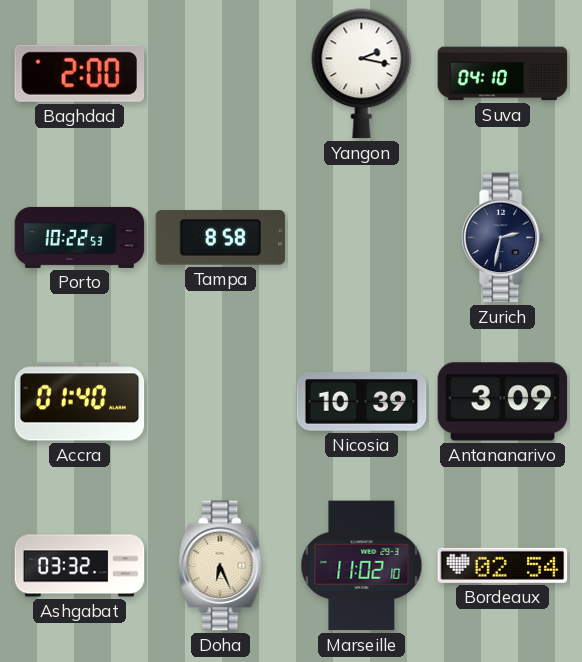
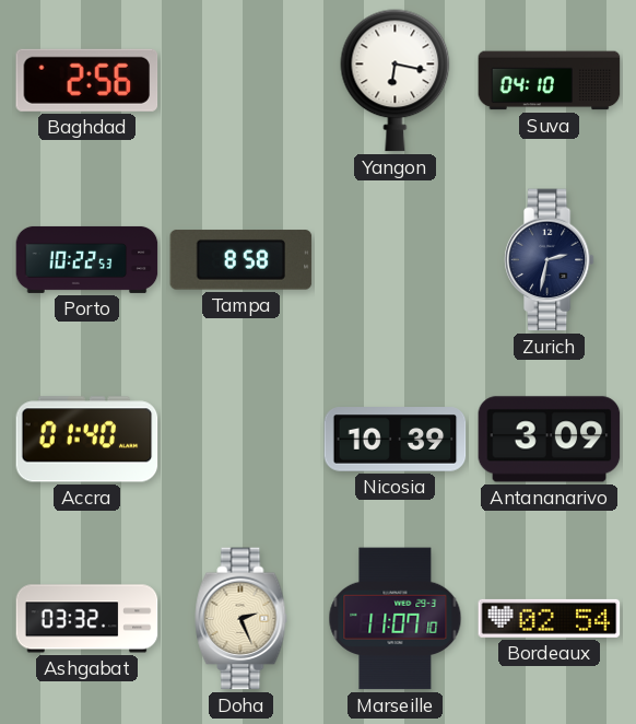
Baghdad: 2:00 -> 2:56 (87, 80)
Yangon: 2:17 -> 6:17 (396, 81)
Doha: 6:26 -> 2:26 (242, 619)
Marseille: 11:02 -> 11:07 (396, 619)
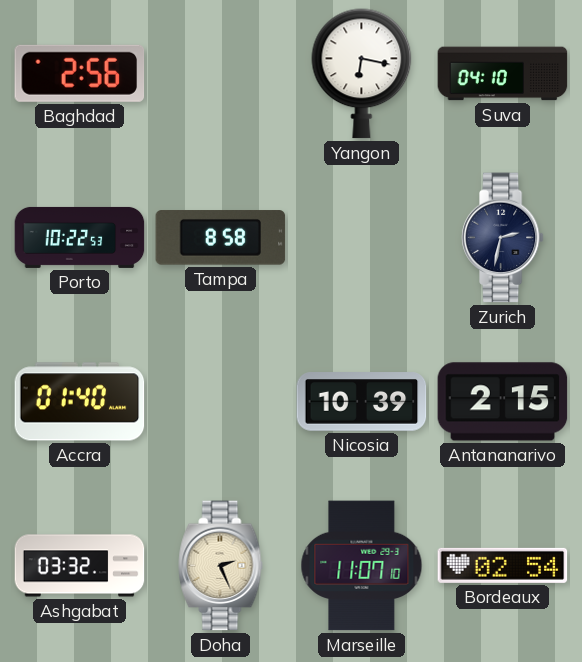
Antananarivo: 3:09 -> 2:15 (503, 402)
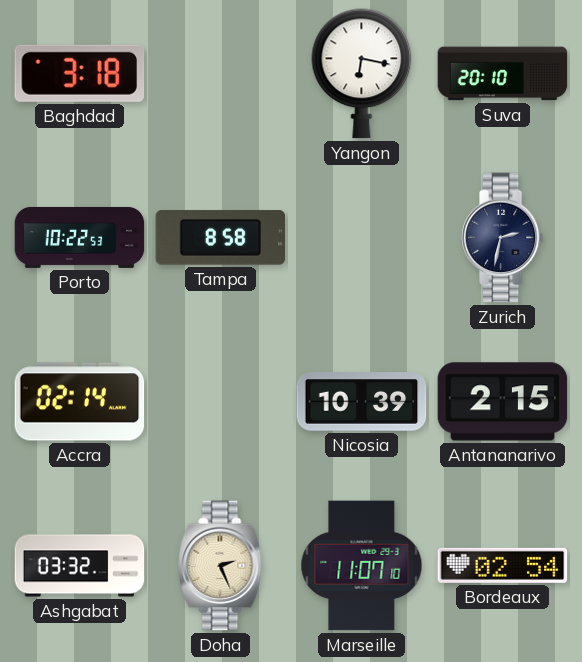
Baghdad: 2:56 -> 3:18 (80, 73)
Suva: 04:10 -> 20:10 (503, 74)
Accra: 01:40 -> 02:14 (80, 402)
